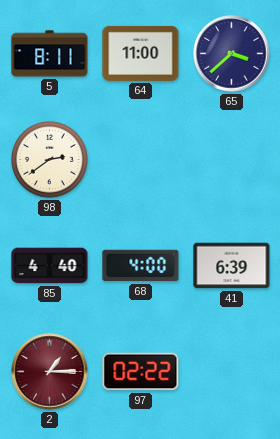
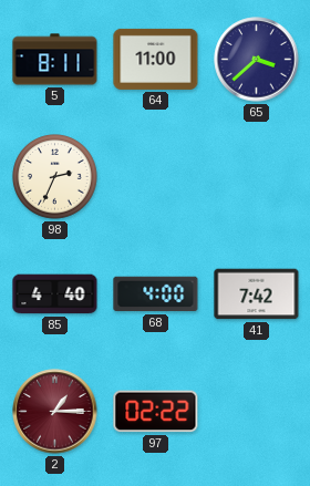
98: 2:39 -> 2:34 (55, 177)
41: 6:39 -> 7:42 (257, 294)
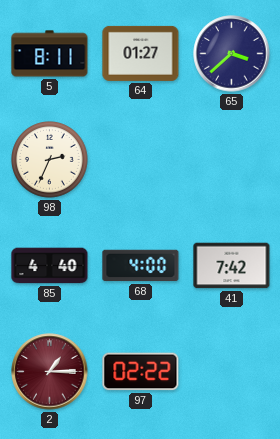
64: 11:00 -> 01:27 (141, 53)
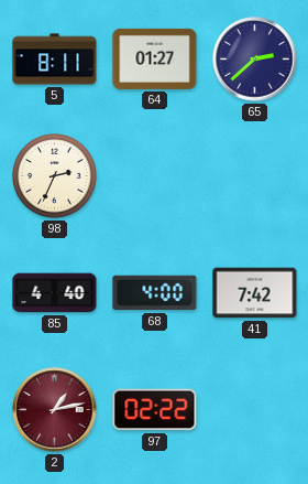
65: 3:38 -> 2:38 (255, 60)
2: 1:15 -> 1:13 (55, 410)
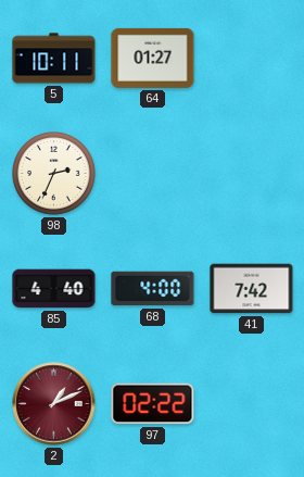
5: 8:11 -> 10:11 (54, 59)
65: 2:38 -> none (255, 60)
2: 1:13 -> 1:11 (54, 404)
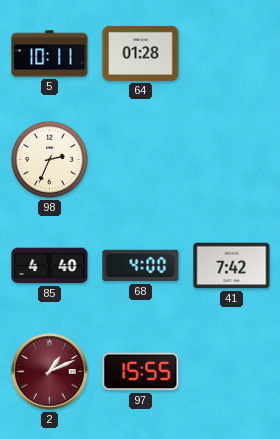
64: 01:27 -> 01:28 (141, 53)
97: 02:22 -> 15:55 (141, 372)
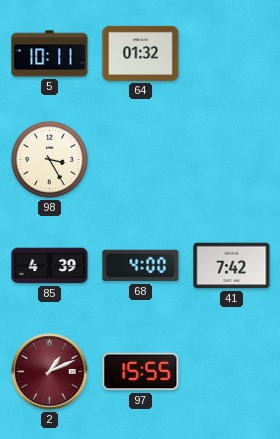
64: 01:28 -> 01:32 (141, 53)
98: 2:34 -> 3:25 (50, 160)
85: 4:40 -> 4:39 (50, 266)
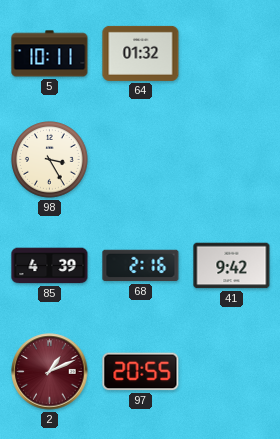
68: 4:00 -> 2:16 (141, 266)
41: 7:42 -> 9:42 (232, 266)
97: 15:55 -> 20:55 (141, 372)
